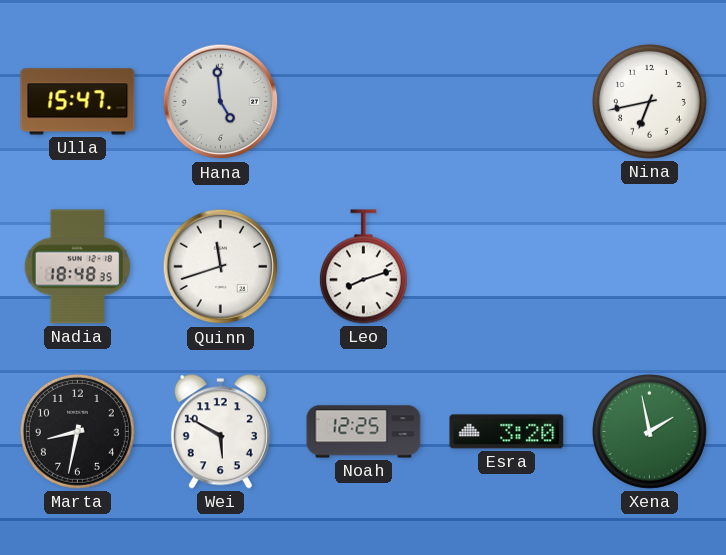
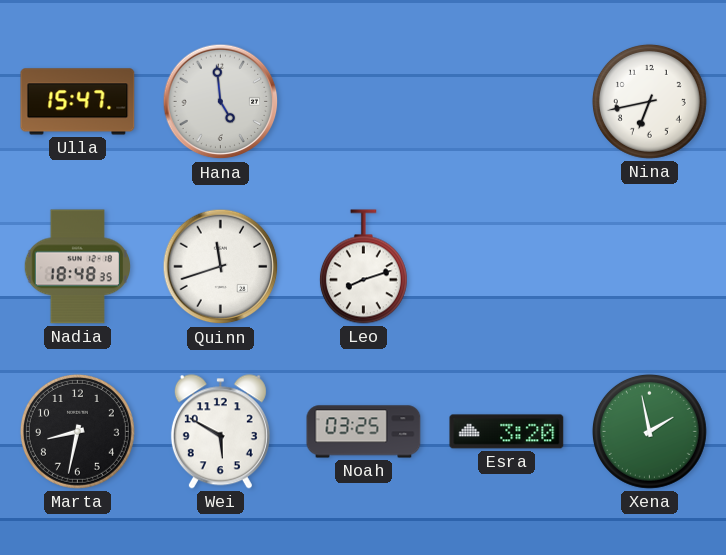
Noah: 12:25 -> 03:25 (364, 432)
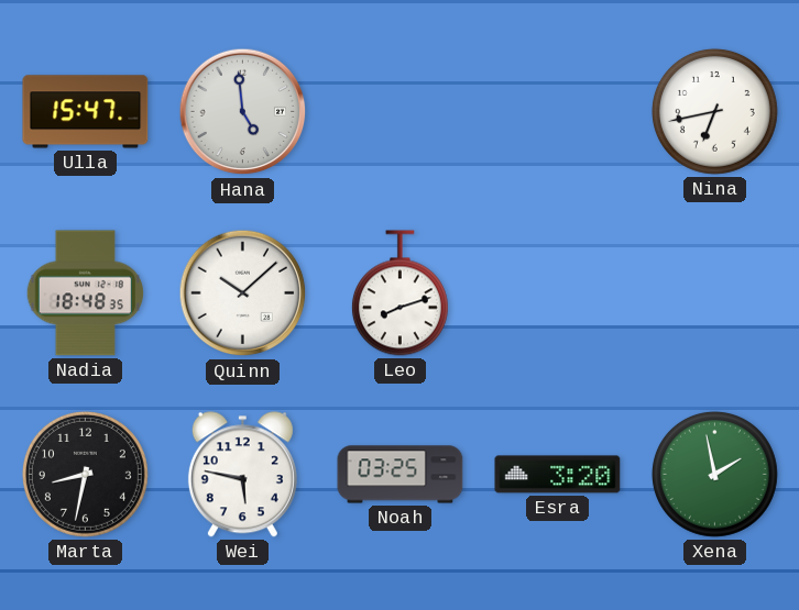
Quinn: 11:42 -> 10:08 (243, 293)
Wei: 5:50 -> 5:47 (242, 475)
